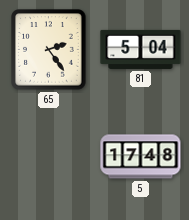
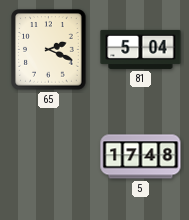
65: 2:24 -> 2:19 (49, 50)
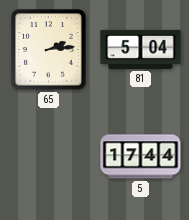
65: 2:19 -> 2:14 (49, 50)
5: 17:48 -> 17:44 (141, 157)
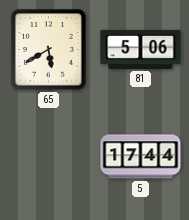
65: 2:14 -> 5:40 (49, 50)
81: 5:04 -> 5:06 (141, 49)
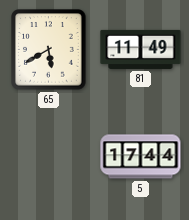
81: 5:06 -> 11:49 (141, 49)
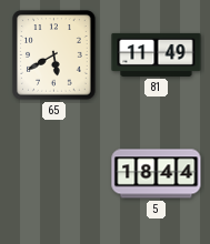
5: 17:44 -> 18:44 (157, 174)
